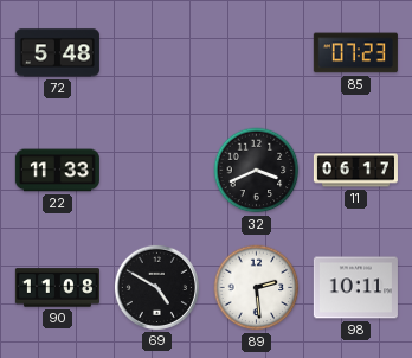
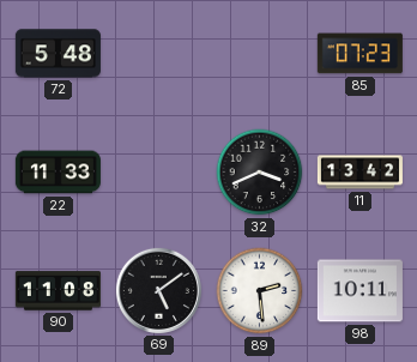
11: 06:17 -> 13:42 (359, 173)
69: 4:50 -> 5:09 (158, 290)
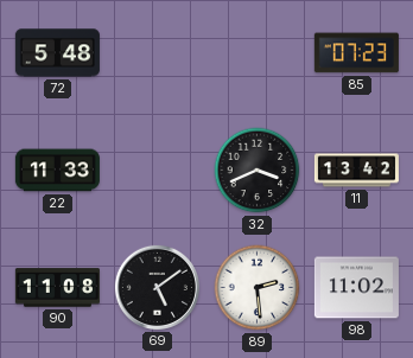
98: 10:11 -> 11:02 (356, 288)
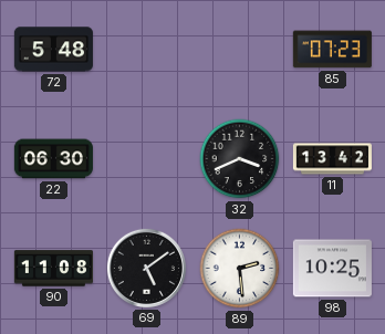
22: 11:33 -> 06:30 (53, 159)
98: 11:02 -> 10:25 (332, 269)
